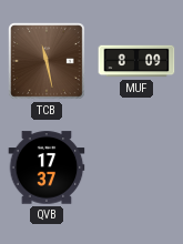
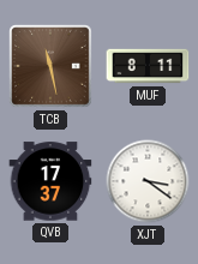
MUF: 8:09 -> 8:11 (148, 66)
XJT: none -> 3:21 (148, 181)
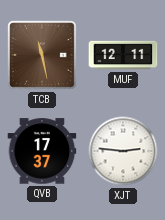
MUF: 8:11 -> 12:11 (123, 55)
XJT: 3:21 -> 2:46 (123, 151)
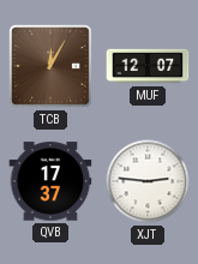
TCB: 11:28 -> 12:05 (52, 67)
MUF: 12:11 -> 12:07 (148, 66)
